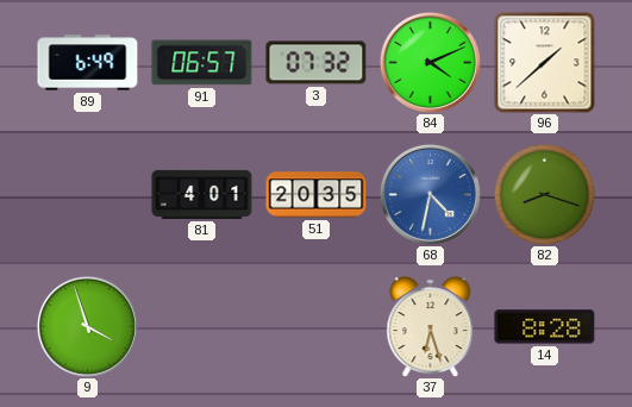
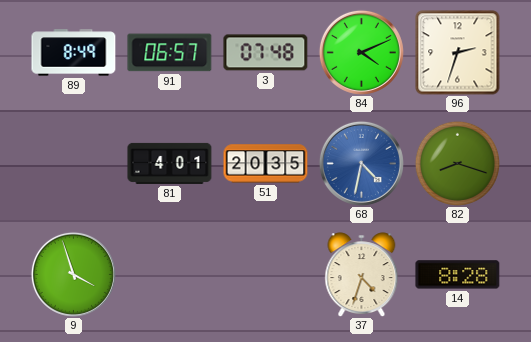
89: 6:49 -> 8:49 (74, 53)
3: 07:32 -> 07:48 (266, 53)
96: 1:38 -> 2:33 (458, 53)
37: 6:27 -> 4:33 (362, 274)
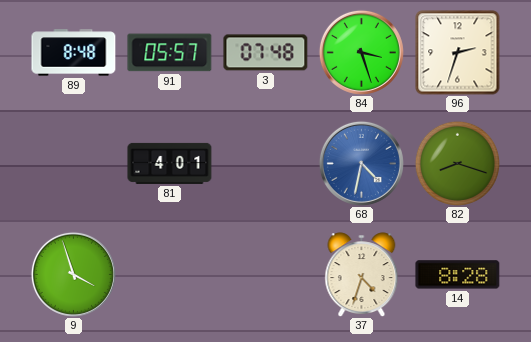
89: 8:49 -> 8:48 (74, 53)
91: 06:57 -> 05:57 (170, 53)
84: 4:11 -> 3:27 (361, 52)
51: 20:35 -> none (266, 164)
